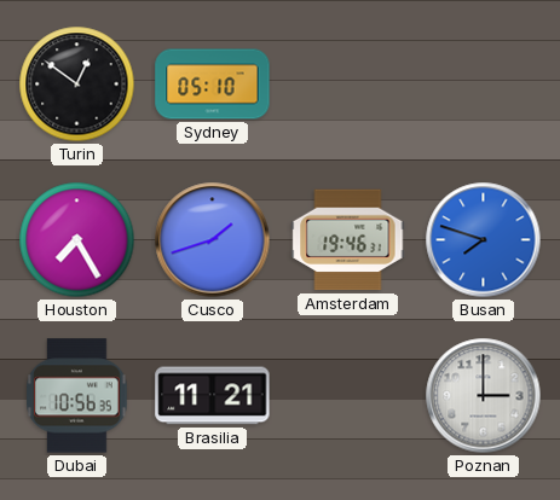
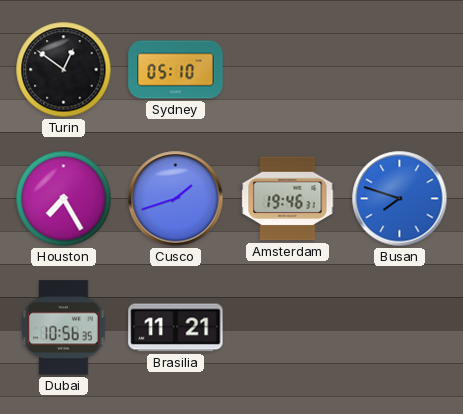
Poznan: 3:00 -> none (484, 396)
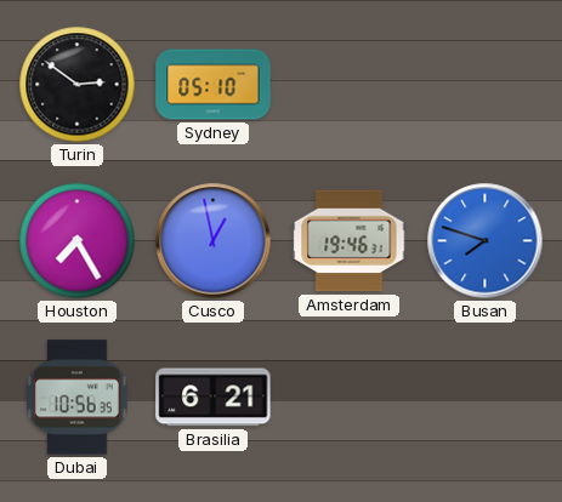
Turin: 12:51 -> 2:51 (78, 85)
Cusco: 1:42 -> 12:58 (214, 241)
Brasilia: 11:21 -> 6:21 (214, 398)
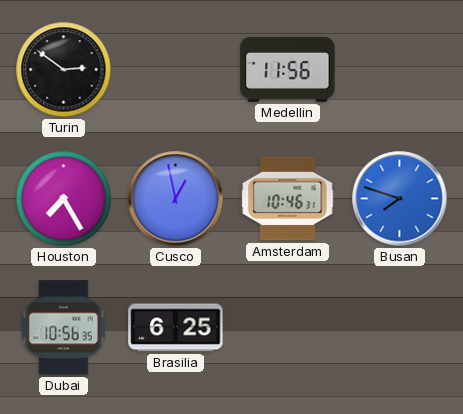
Sydney: 05:10 -> none (214, 85)
Medellin: none -> 11:56 (288, 69)
Amsterdam: 19:46 -> 10:46 (288, 199)
Brasilia: 6:21 -> 6:25 (176, 328)
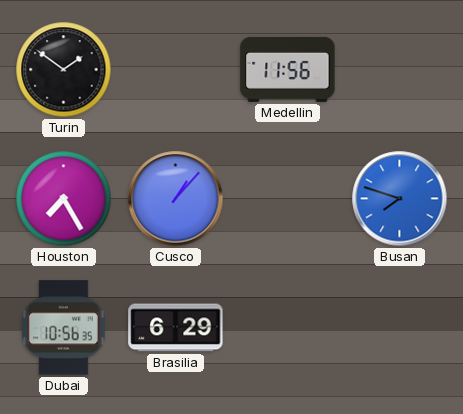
Turin: 2:51 -> 1:51 (64, 70)
Cusco: 12:58 -> 1:07 (176, 199)
Amsterdam: 10:46 -> none (288, 199)
Brasilia: 6:25 -> 6:29 (176, 328)
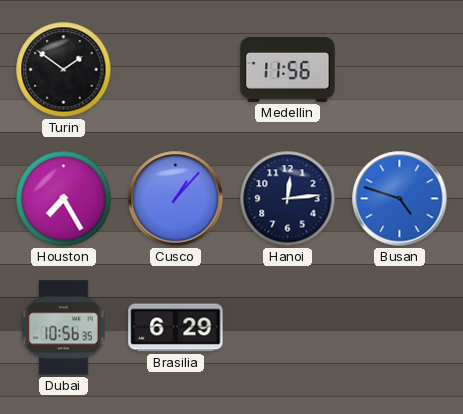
Hanoi: none -> 12:14 (288, 199)
Busan: 7:48 -> 4:48 (400, 199)
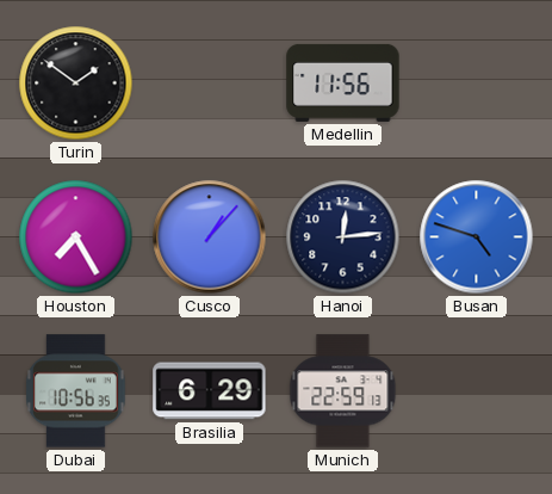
Munich: none -> 22:59 (343, 391)
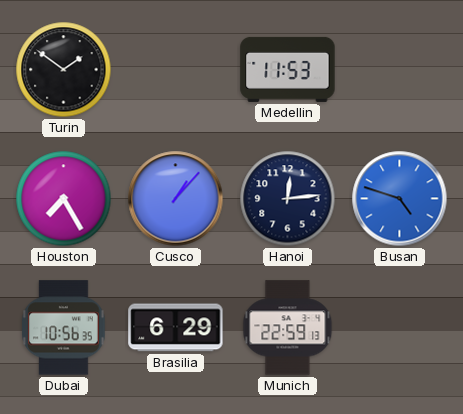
Medellin: 11:56 -> 11:53 (288, 69)
